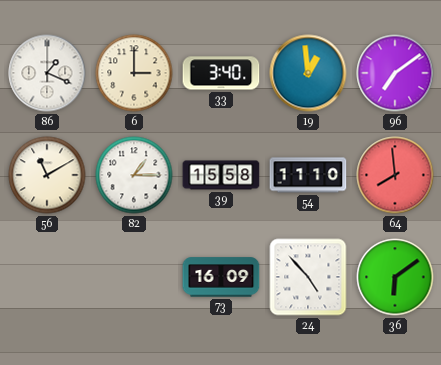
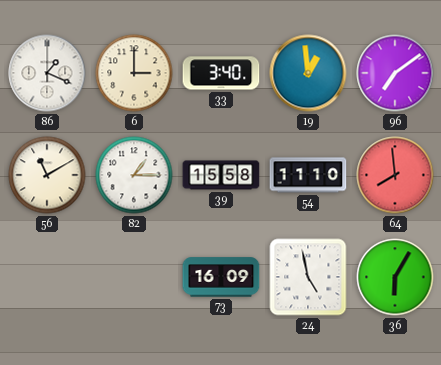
24: 4:53 -> 4:58 (308, 277)
36: 6:09 -> 6:05 (395, 277)
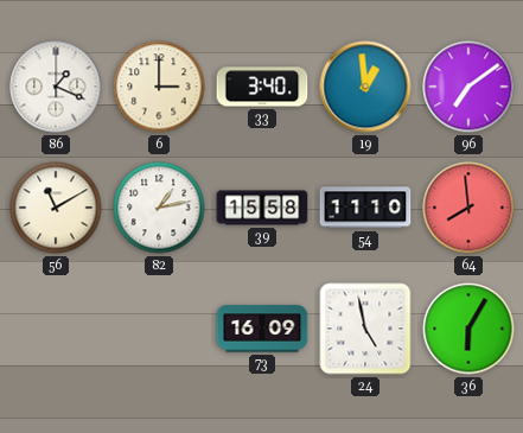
82: 1:15 -> 1:13 (159, 208)
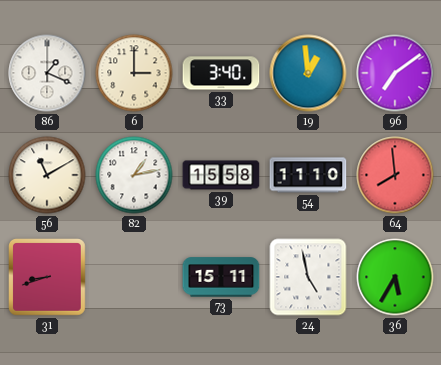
31: none -> 8:42 (48, 278)
73: 16:09 -> 15:11 (221, 277)
36: 6:05 -> 5:35 (395, 277)
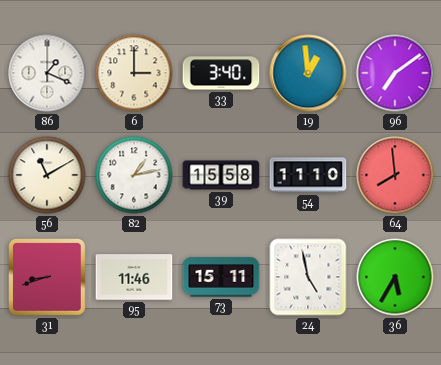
95: none -> 11:46 (134, 277)
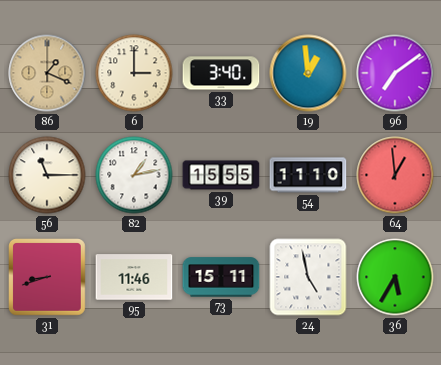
86 dial: white -> champagne (47, 73)
56: 11:10 -> 11:15 (47, 175)
39: 15:58 -> 15:55 (221, 175)
64: 7:59 -> 12:59 (395, 175)
